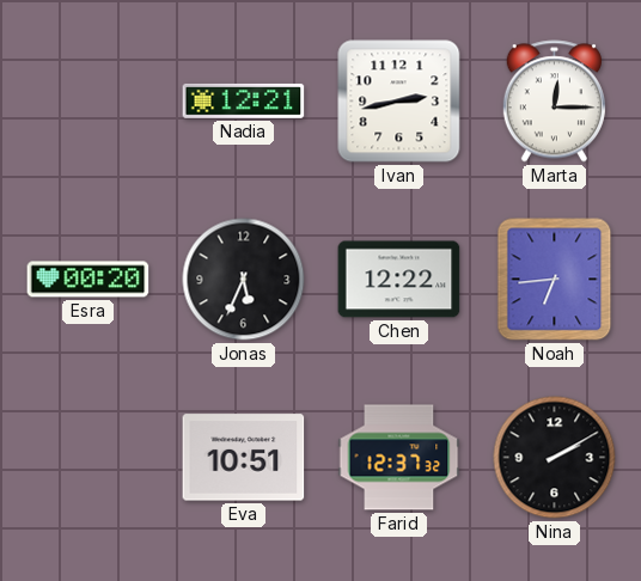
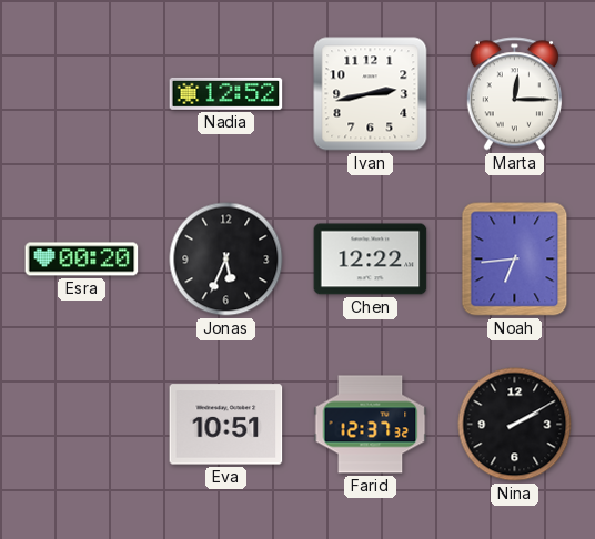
Nadia: 12:21 -> 12:52 (226, 93)
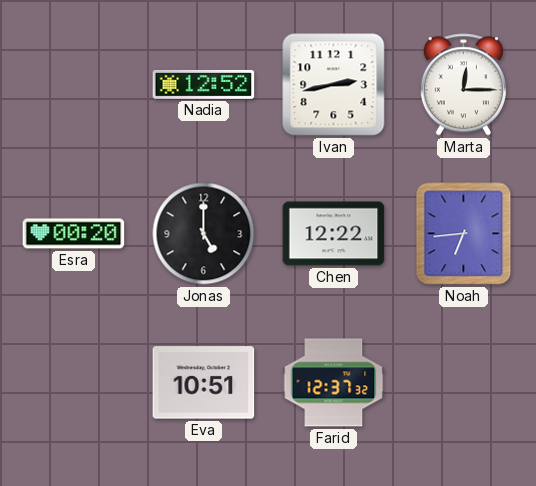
Jonas: 5:34 -> 5:00 (204, 234)
Nina: 2:10 -> none (515, 425)
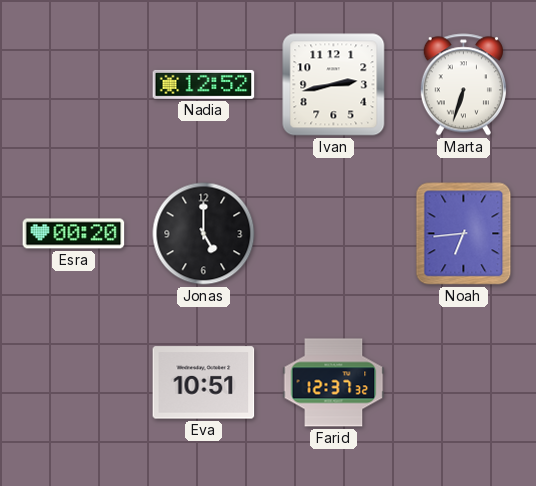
Marta: 12:15 -> 6:33 (463, 85)
Chen: 12:22 -> none (334, 234)
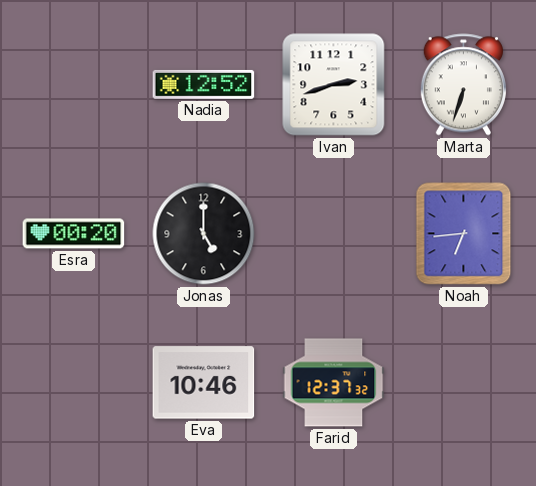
Ivan: 2:43 -> 2:42 (334, 85)
Eva: 10:51 -> 10:46 (204, 383)
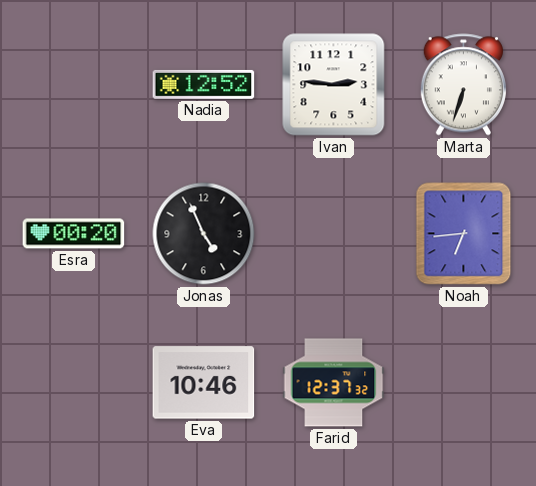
Ivan: 2:42 -> 2:46 (334, 85)
Jonas: 5:00 -> 4:56 (204, 234)
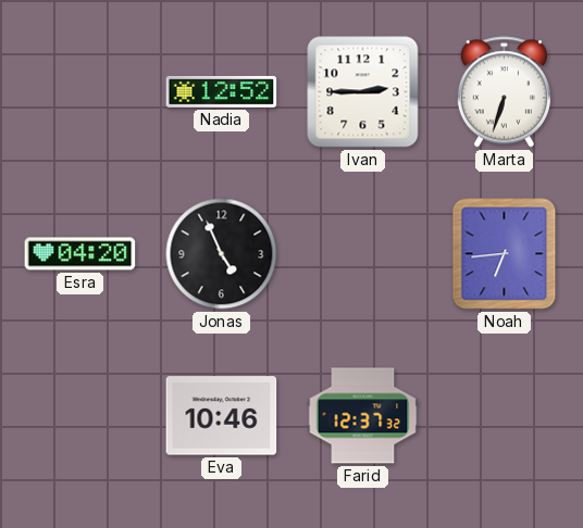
Ivan: 2:46 -> 2:45 (363, 92)
Esra: 00:20 -> 04:20 (80, 254)
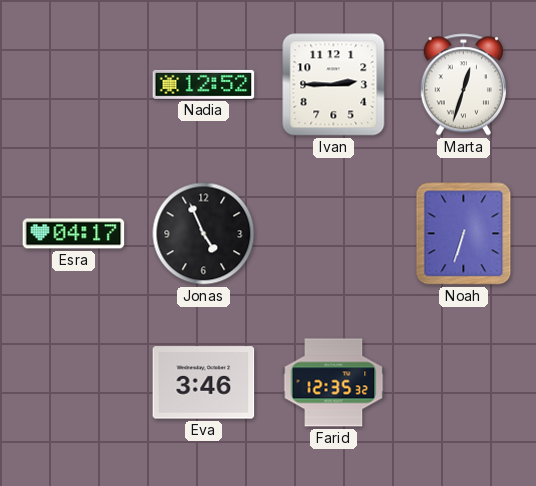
Marta: 6:33 -> 12:33 (463, 85)
Esra: 04:20 -> 04:17 (74, 234)
Noah: 6:44 -> 6:33 (464, 234)
Eva: 10:46 -> 3:46 (204, 383)
Farid: 12:37 -> 12:35 (334, 383)
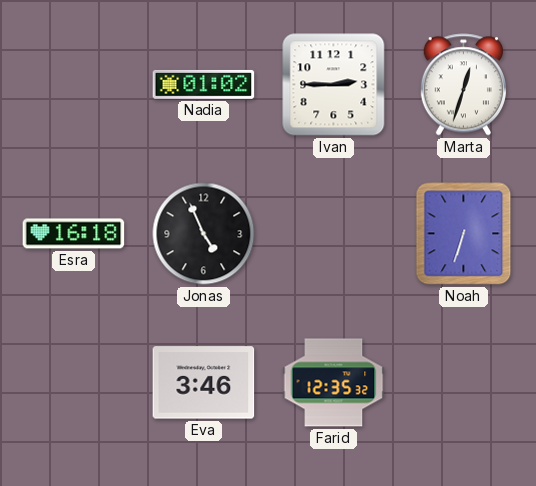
Nadia: 12:52 -> 01:02 (204, 84)
Esra: 04:17 -> 16:18 (74, 234)
